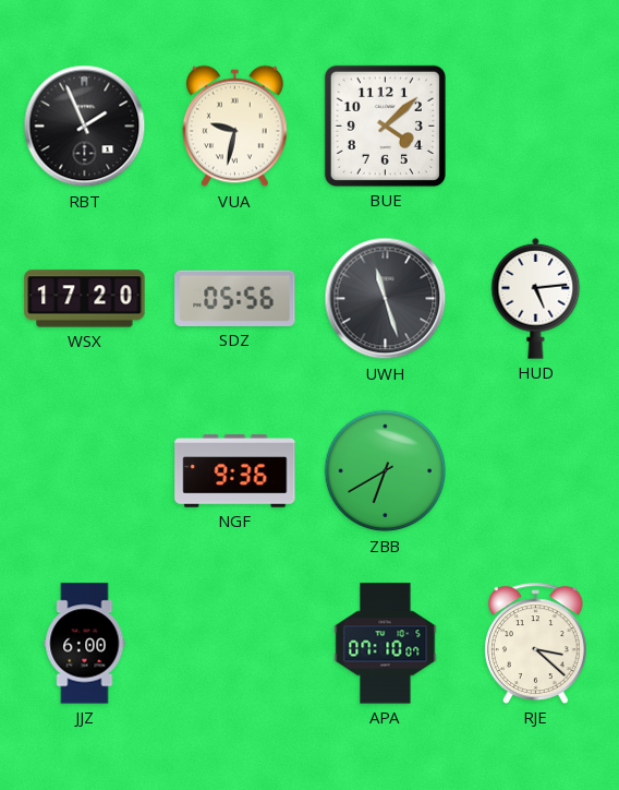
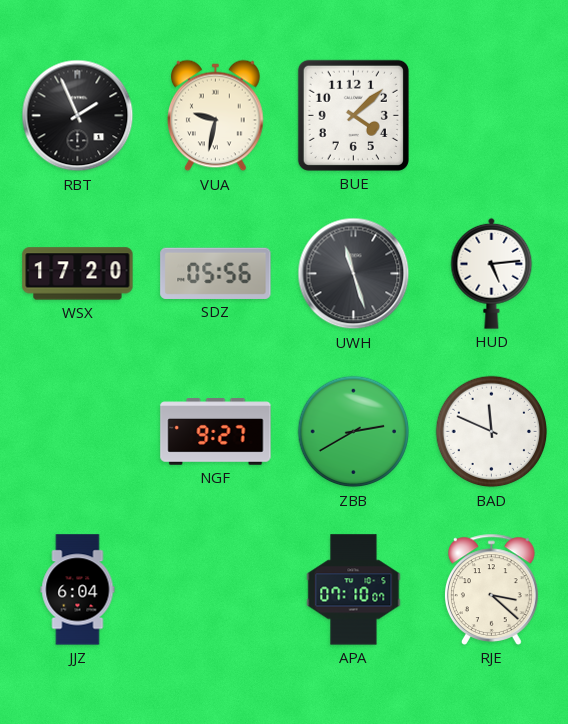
NGF: 9:36 -> 9:27 (216, 432)
ZBB: 6:40 -> 2:40 (354, 432)
BAD: none -> 11:49 (492, 432)
JJZ: 6:00 -> 6:04 (78, 590)
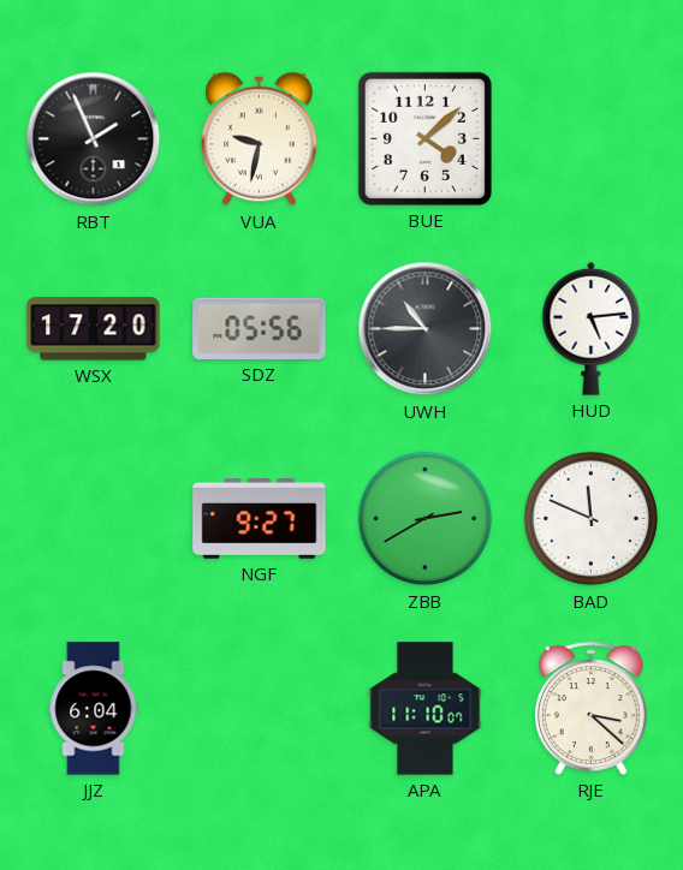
UWH: 11:27 -> 10:45 (426, 329)
APA: 07:10 -> 11:10 (426, 709)
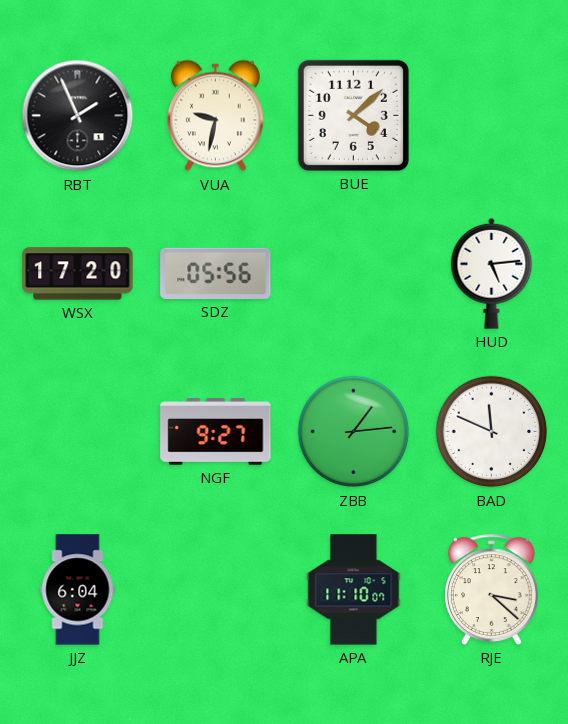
UWH: 10:45 -> none (426, 329)
ZBB: 2:40 -> 1:14 (354, 432)
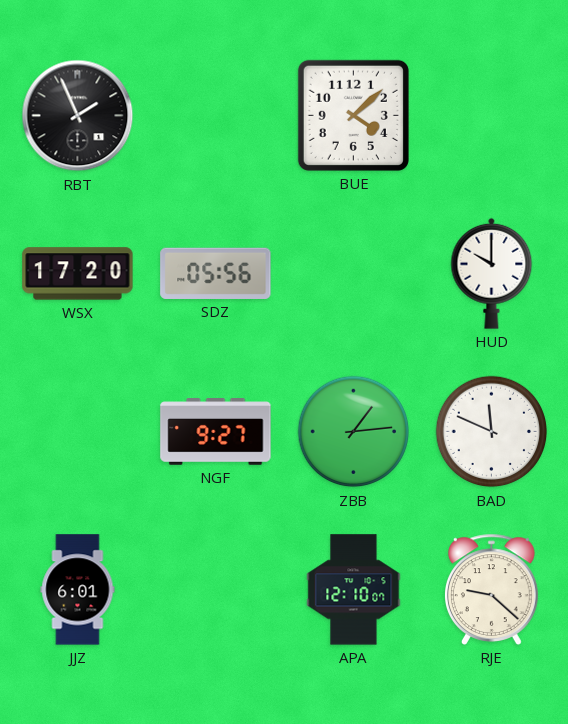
VUA: 9:32 -> none (216, 116)
HUD: 5:14 -> 10:00 (492, 273)
JJZ: 6:04 -> 6:01 (78, 590)
APA: 11:10 -> 12:10 (354, 590)
RJE: 3:22 -> 9:22 (492, 589)
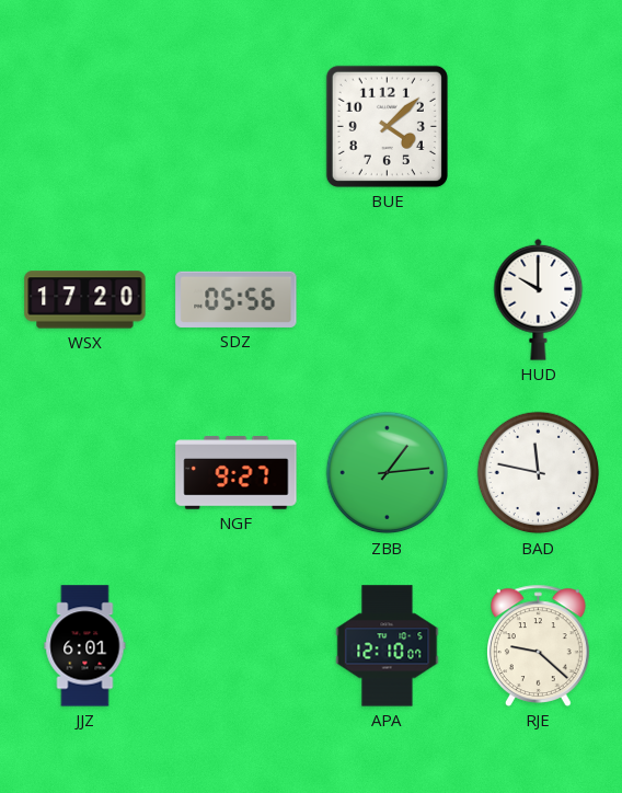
RBT: 1:56 -> none (78, 116)
BAD: 11:49 -> 11:47 (539, 473)
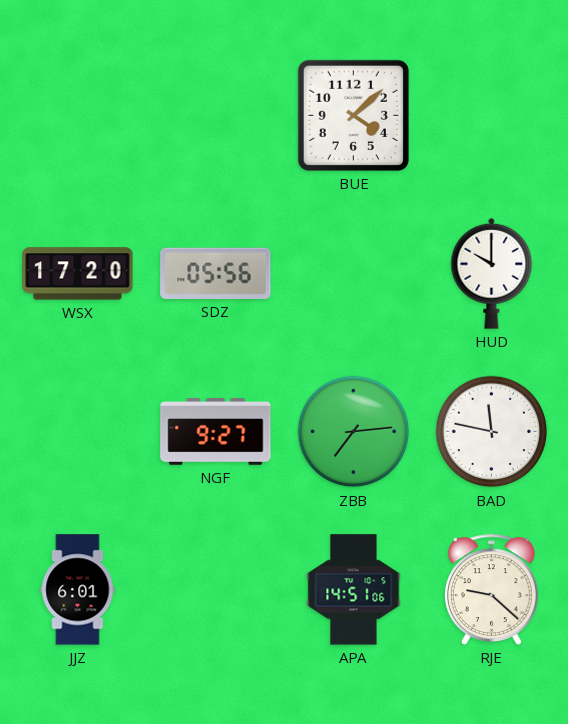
ZBB: 1:14 -> 7:14 (354, 432)
APA: 12:10 -> 14:51 (354, 590)
